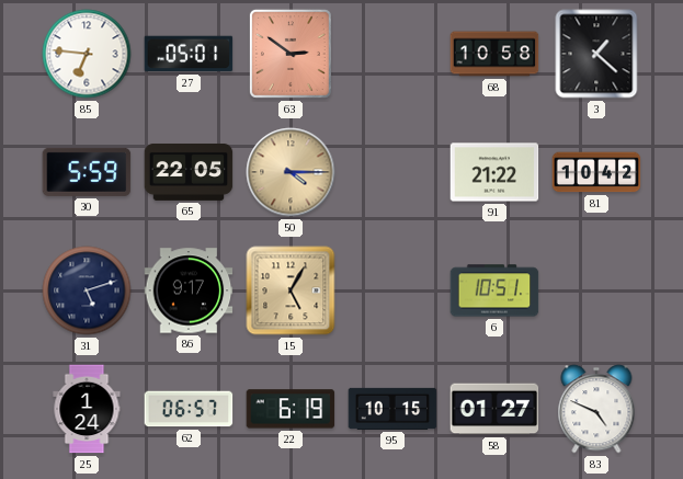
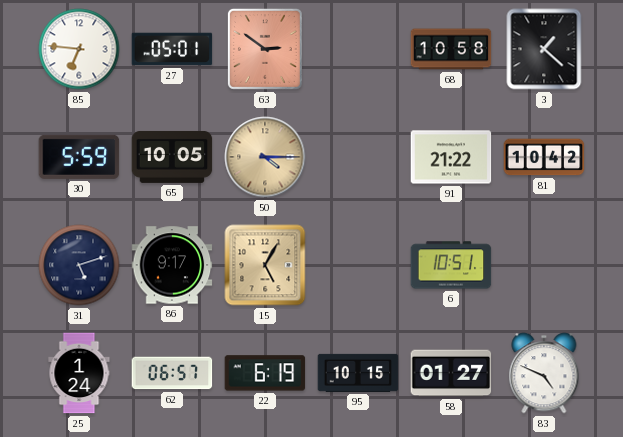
65: 22:05 -> 10:05 (172, 157)
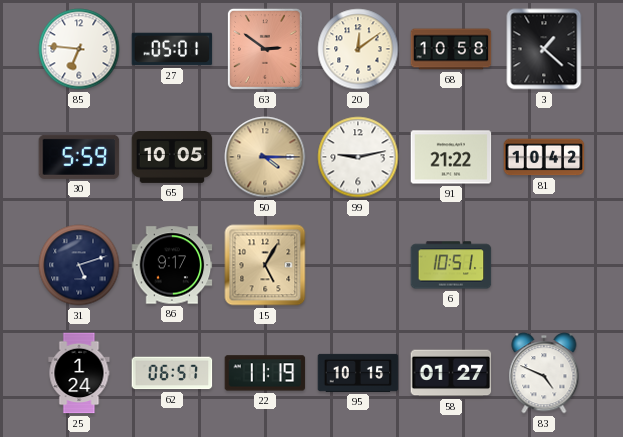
20: none -> 12:09 (358, 49)
99: none -> 9:13 (358, 157)
22: 6:19 -> 11:19 (265, 373)
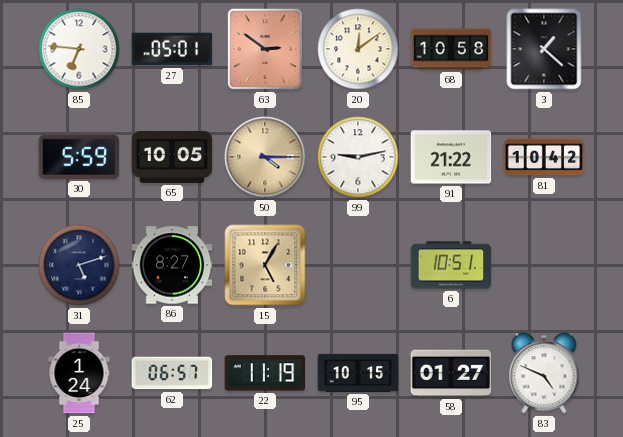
86: 9:17 -> 8:27 (172, 265)
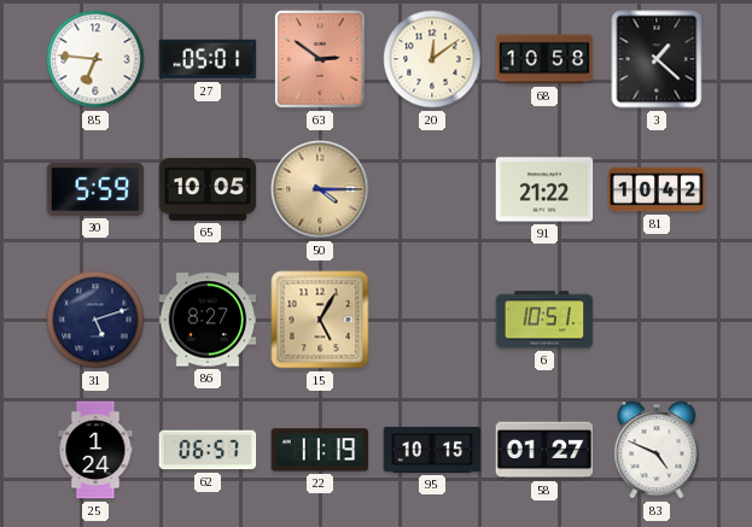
99: 9:13 -> none (358, 157)
